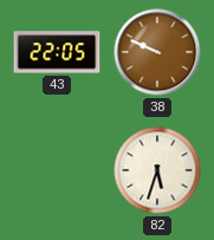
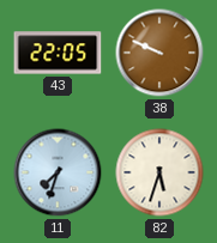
11: none -> 7:33 (58, 172)
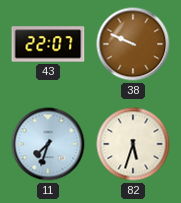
43: 22:05 -> 22:07 (48, 44)
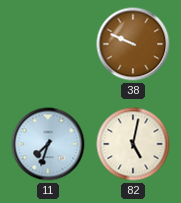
43: 22:07 -> none (48, 44)
82: 5:33 -> 5:02 (133, 144)
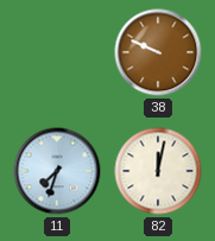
82: 5:02 -> 12:02 (158, 171)
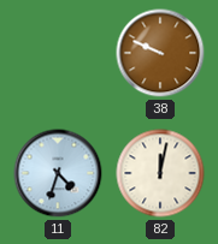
11: 7:33 -> 4:33 (58, 173)
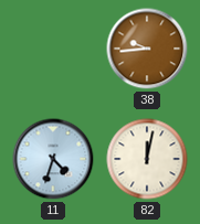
38: 9:49 -> 9:44 (147, 49)
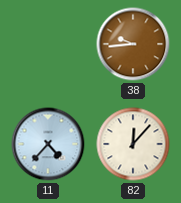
11: 4:33 -> 4:37 (48, 144)
82: 12:02 -> 12:07 (133, 144)
